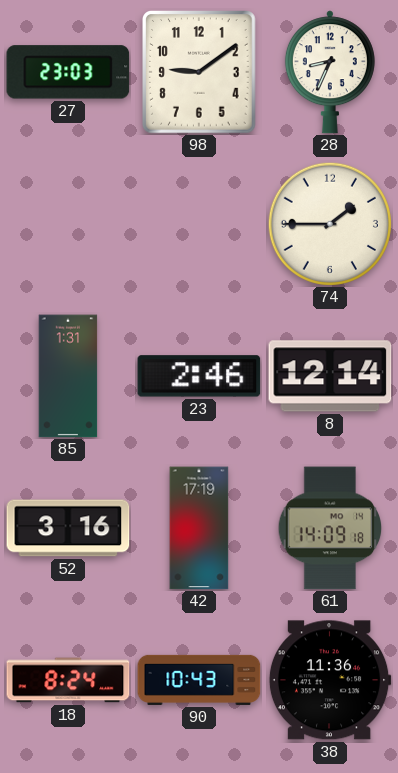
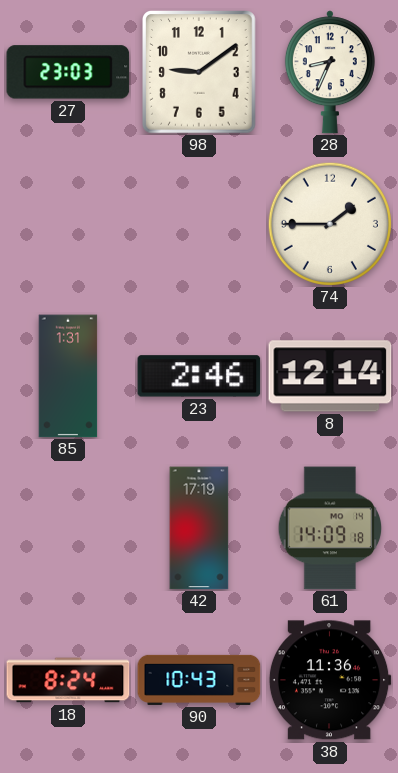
52: 3:16 -> none (68, 528)
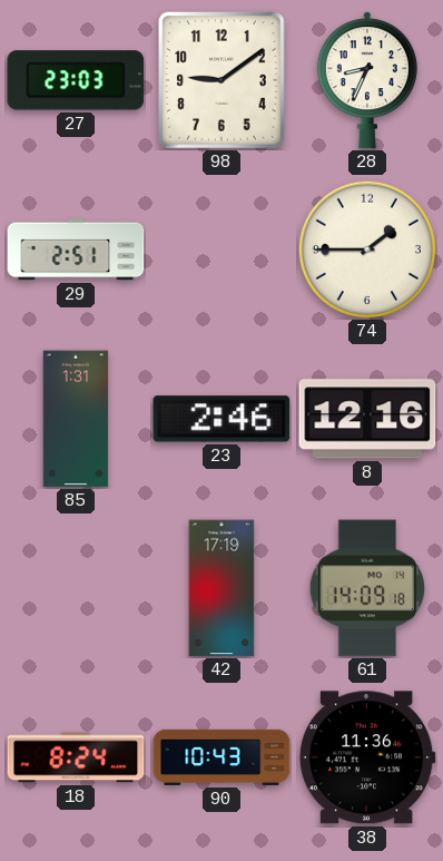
29: none -> 2:51 (76, 250)
8: 12:14 -> 12:16 (367, 419)
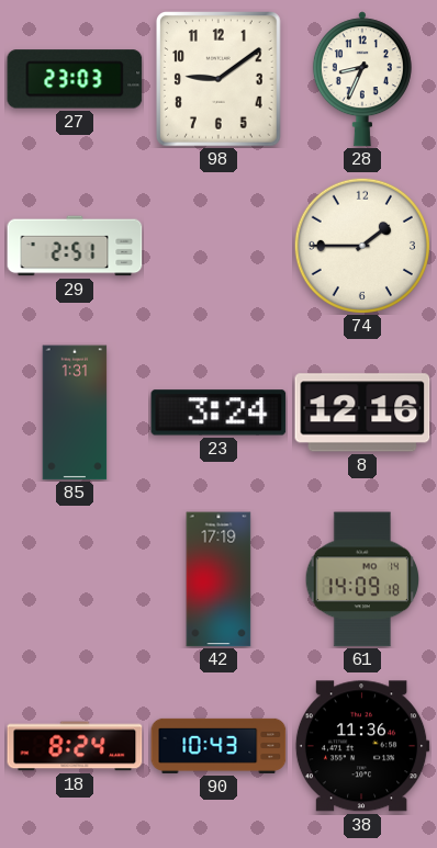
23: 2:46 -> 3:24 (218, 412)
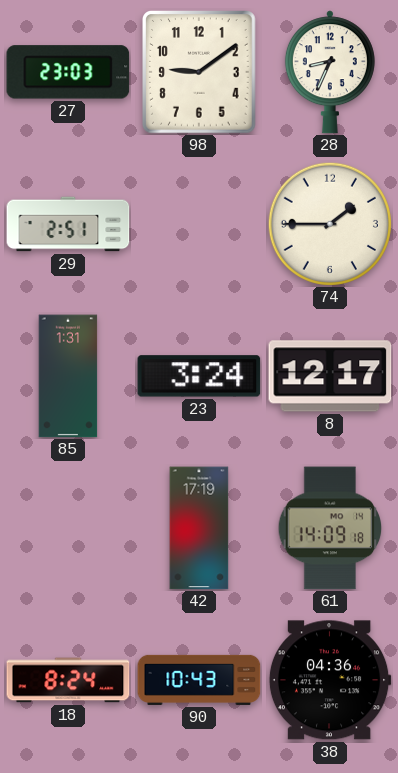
8: 12:16 -> 12:17 (330, 376)
38: 11:36 -> 04:36 (330, 680)
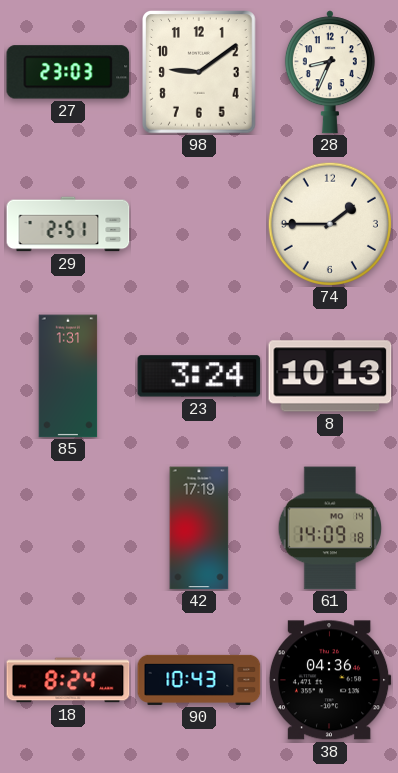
8: 12:17 -> 10:13 (330, 376)
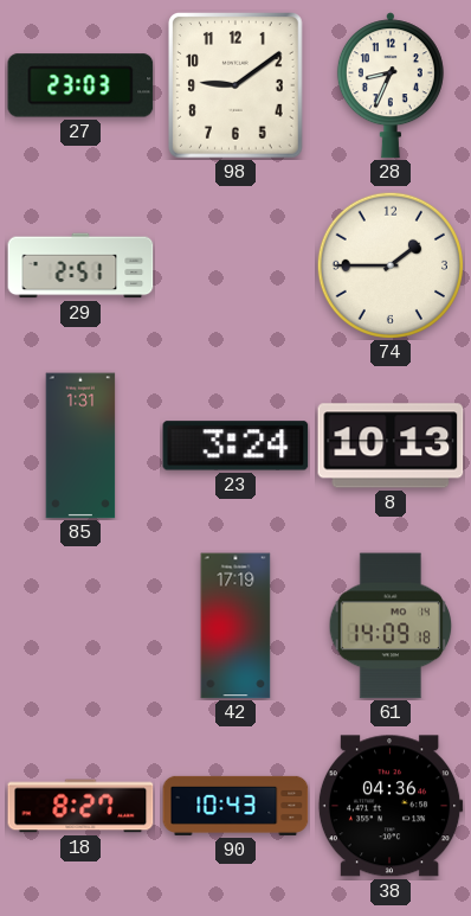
18: 8:24 -> 8:27 (80, 806)
